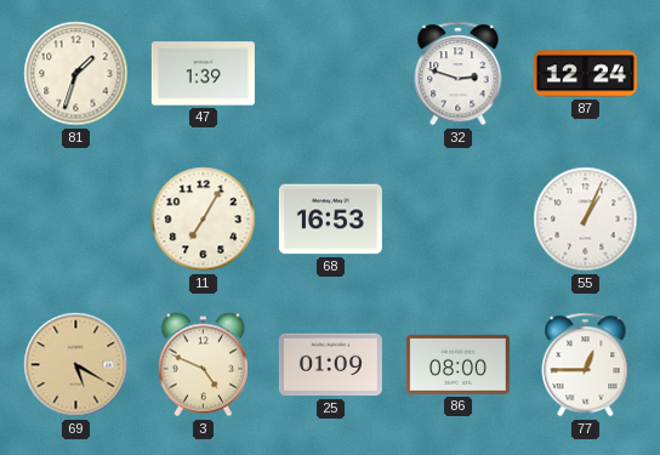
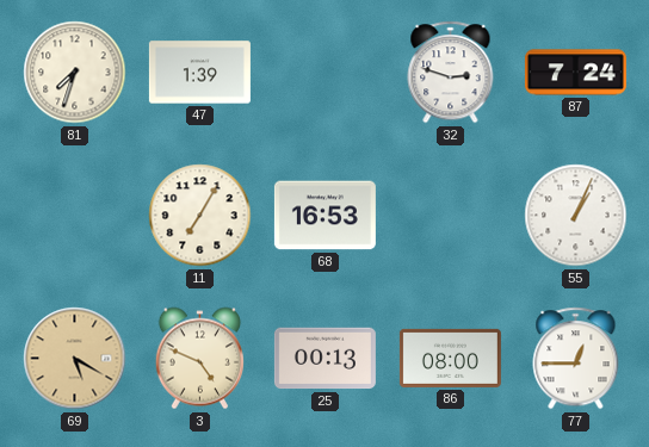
81: 1:33 -> 7:33 (75, 73)
87: 12:24 -> 7:24 (575, 73)
25: 01:09 -> 00:13 (324, 359)
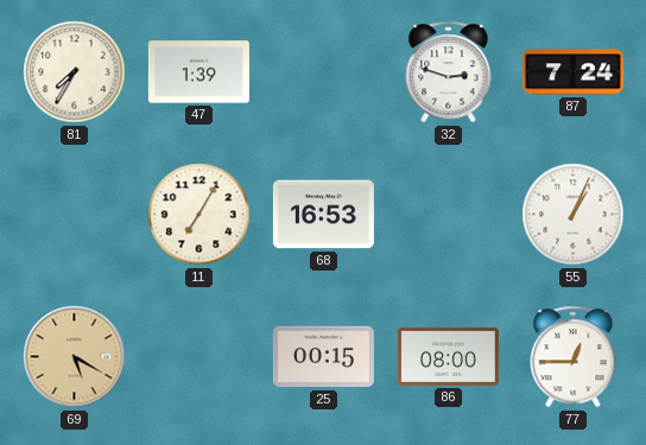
81: 7:33 -> 7:35 (75, 72)
3: 4:49 -> none (199, 359)
25: 00:13 -> 00:15 (323, 357)
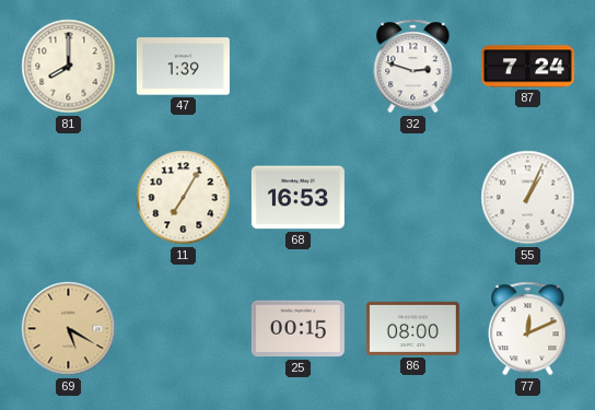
81: 7:35 -> 8:00 (69, 67)
77: 12:45 -> 12:11 (528, 329)
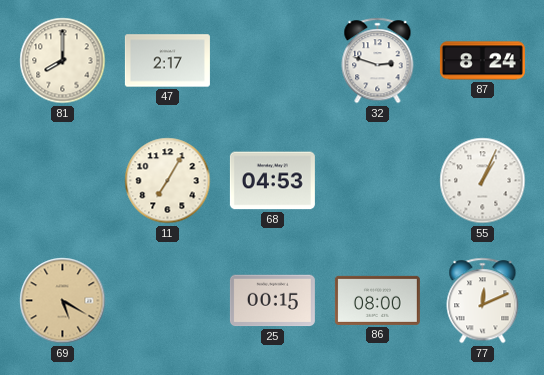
47: 1:39 -> 2:17 (167, 61)
87: 7:24 -> 8:24 (482, 61)
68: 16:53 -> 04:53 (272, 181)
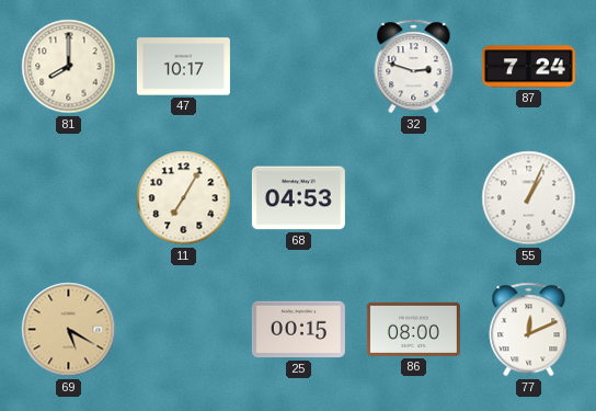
47: 2:17 -> 10:17 (183, 67)
87: 8:24 -> 7:24 (528, 67)
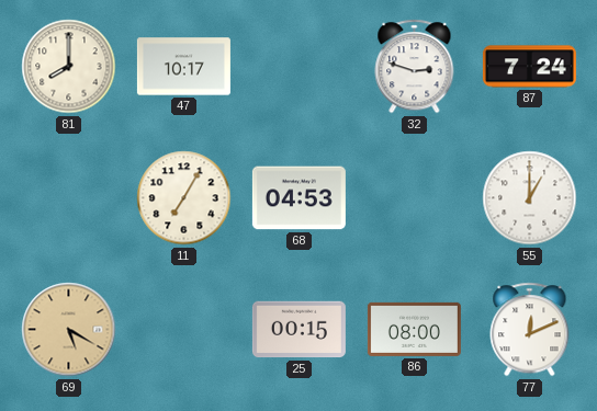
55: 1:04 -> 1:00 (530, 198)
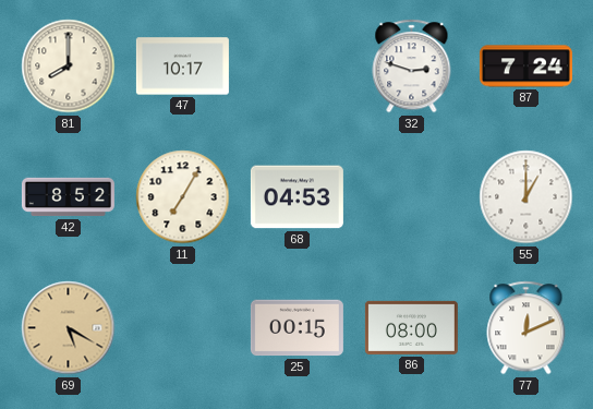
42: none -> 8:52 (68, 197)
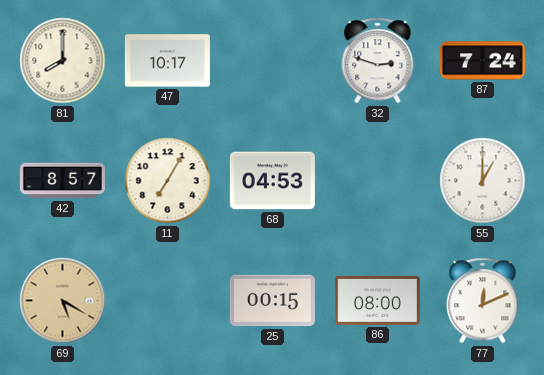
42: 8:52 -> 8:57 (62, 181)
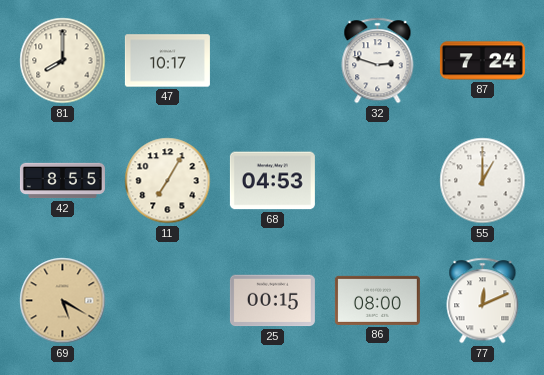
42: 8:57 -> 8:55 (62, 181)
